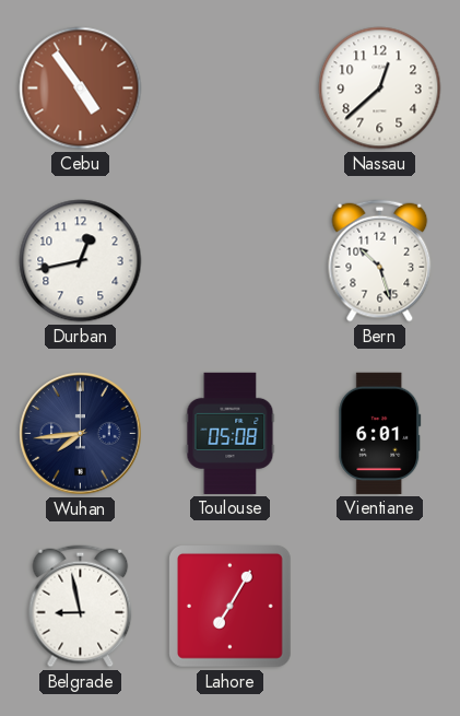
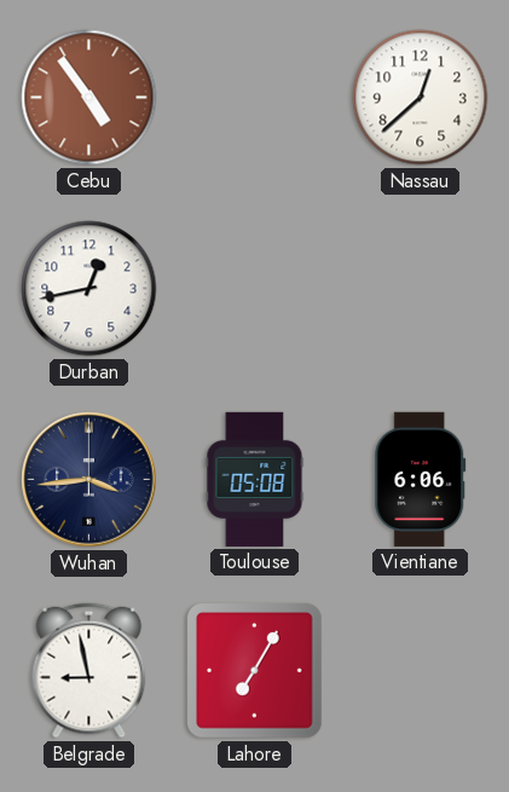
Bern: 10:27 -> none (380, 261)
Wuhan: 7:44 -> 3:44 (89, 480)
Vientiane: 6:01 -> 6:06 (421, 479)
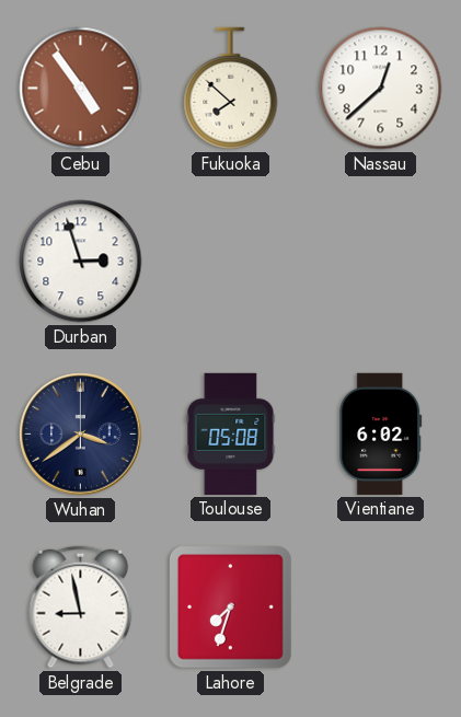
Fukuoka: none -> 7:52 (231, 89)
Durban: 12:43 -> 2:57 (81, 262)
Wuhan: 3:44 -> 3:39 (81, 435)
Vientiane: 6:06 -> 6:02 (381, 433)
Lahore: 7:05 -> 7:33 (230, 606)
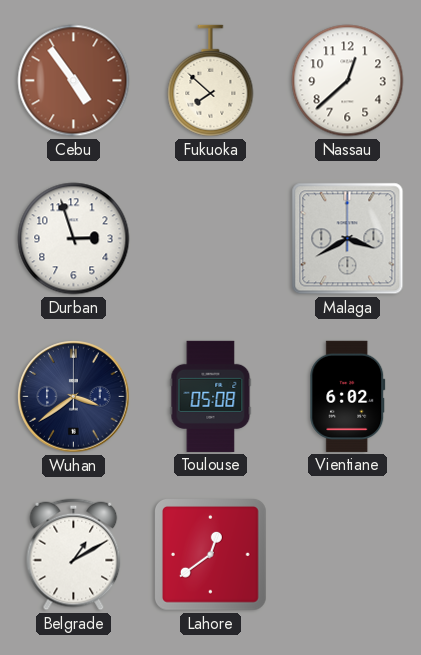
Malaga: none -> 3:40 (348, 239)
Belgrade: 8:58 -> 1:10 (74, 555)
Lahore: 7:33 -> 12:39 (210, 554)
